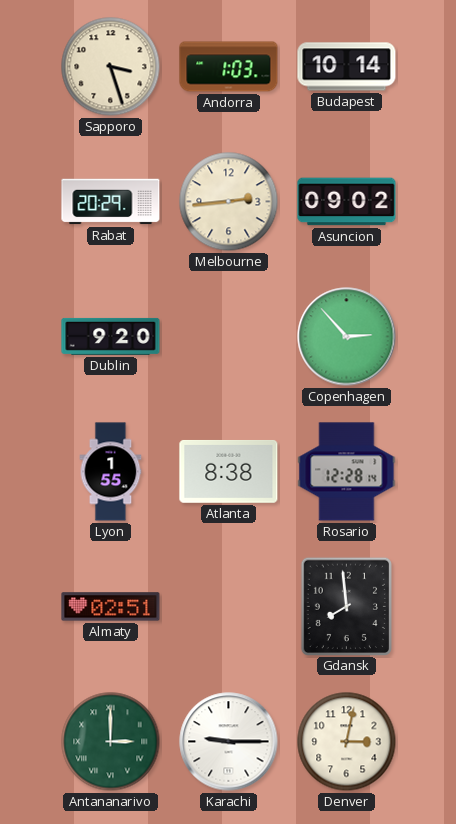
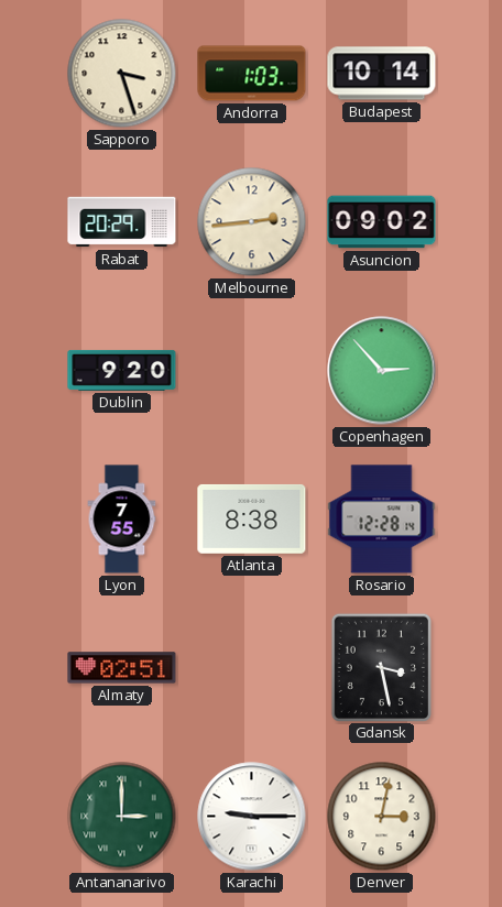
Lyon: 1:55 -> 7:55 (122, 520)
Gdansk: 7:59 -> 3:28 (381, 667)
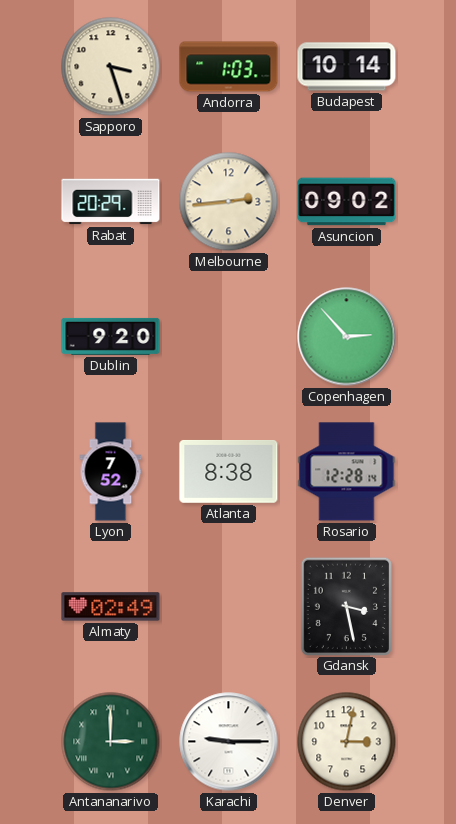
Lyon: 7:55 -> 7:52 (111, 472)
Almaty: 02:51 -> 02:49 (111, 607)
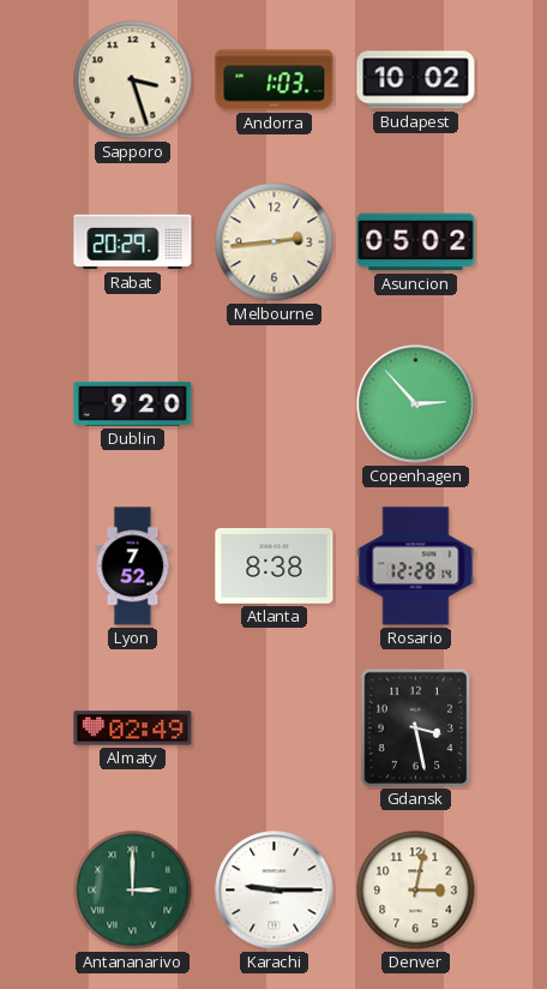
Budapest: 10:14 -> 10:02 (416, 80)
Asuncion: 09:02 -> 05:02 (416, 242)
